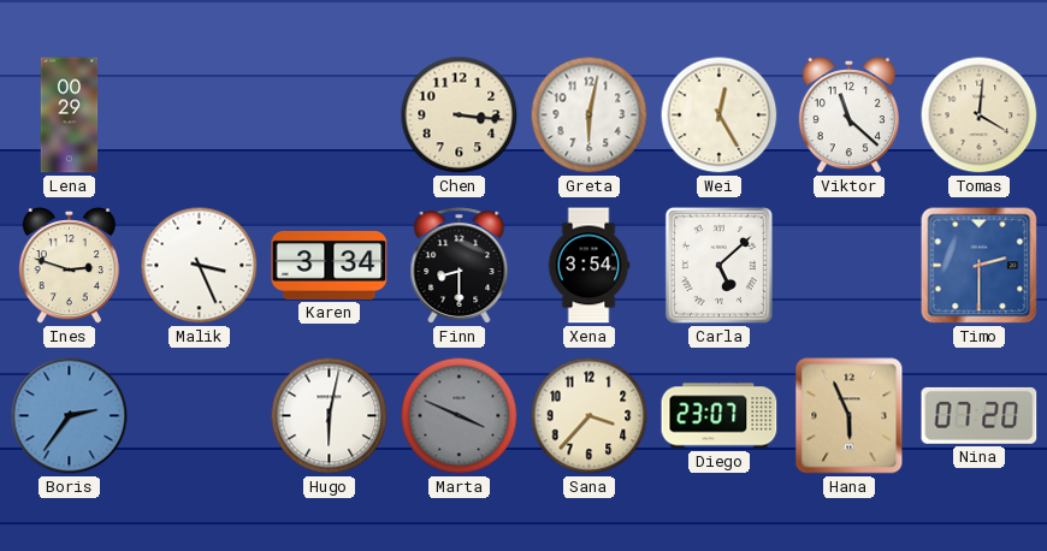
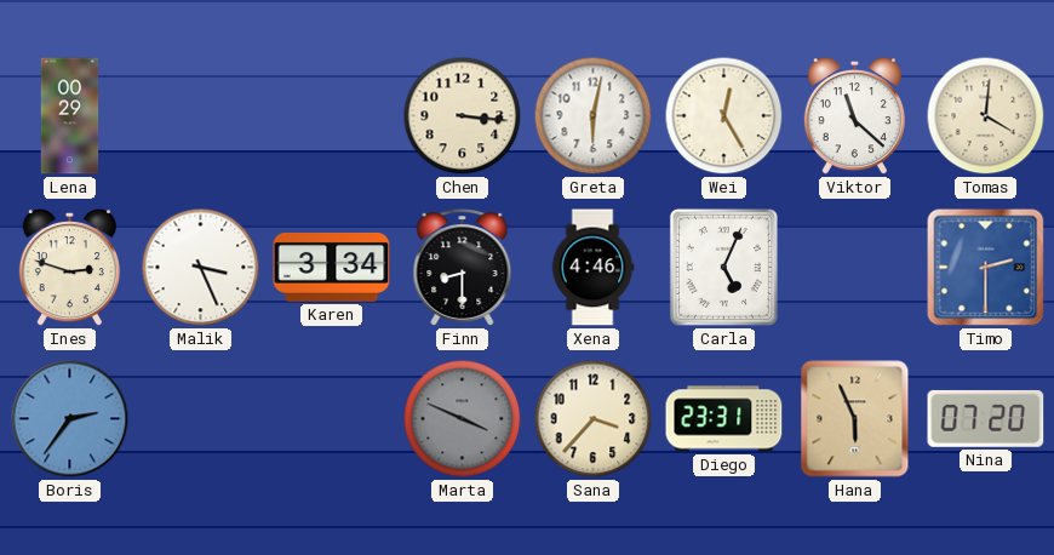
Xena: 3:54 -> 4:46 (592, 268)
Carla: 5:08 -> 5:04 (723, 267)
Hugo: 6:02 -> none (330, 416)
Diego: 23:07 -> 23:31 (724, 419)
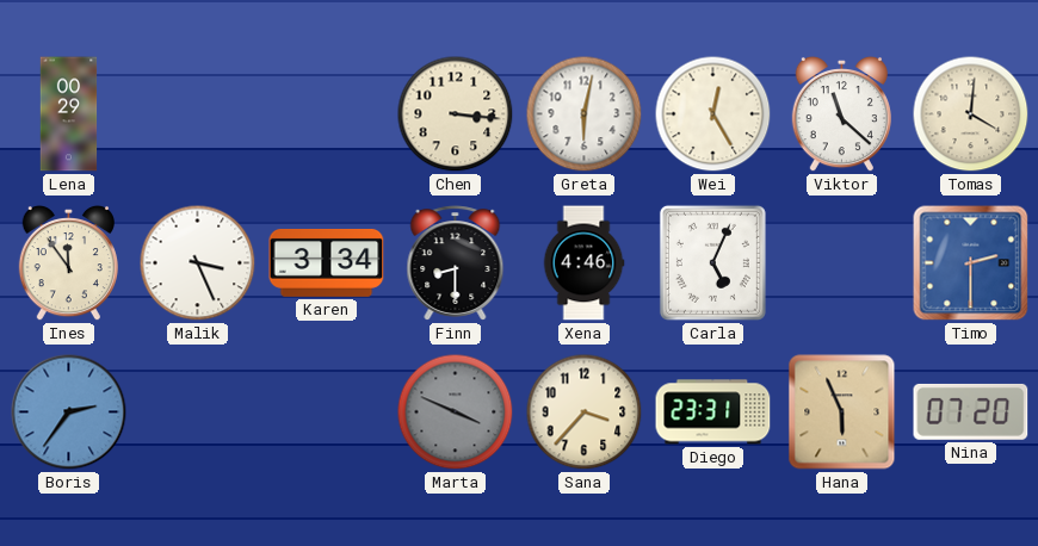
Ines: 2:48 -> 11:54 (68, 263)
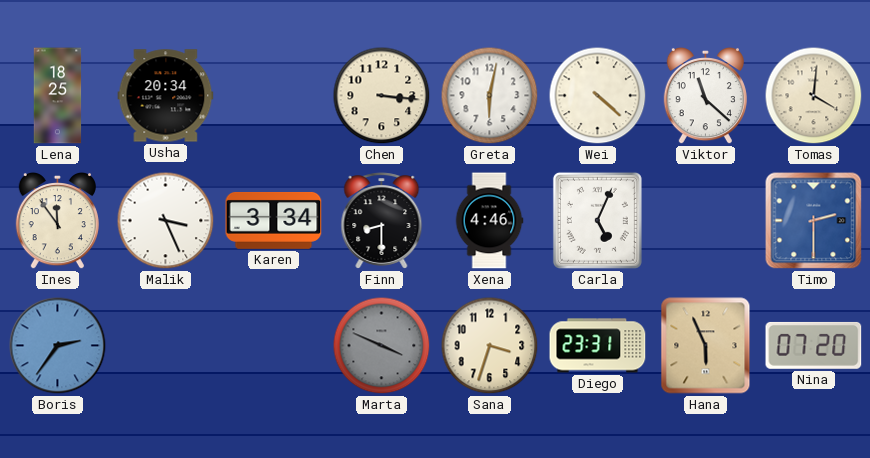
Lena: 00:29 -> 18:25 (58, 96)
Usha: none -> 20:34 (166, 96)
Wei: 12:25 -> 4:22 (598, 96)
Sana: 3:37 -> 3:33 (490, 346)
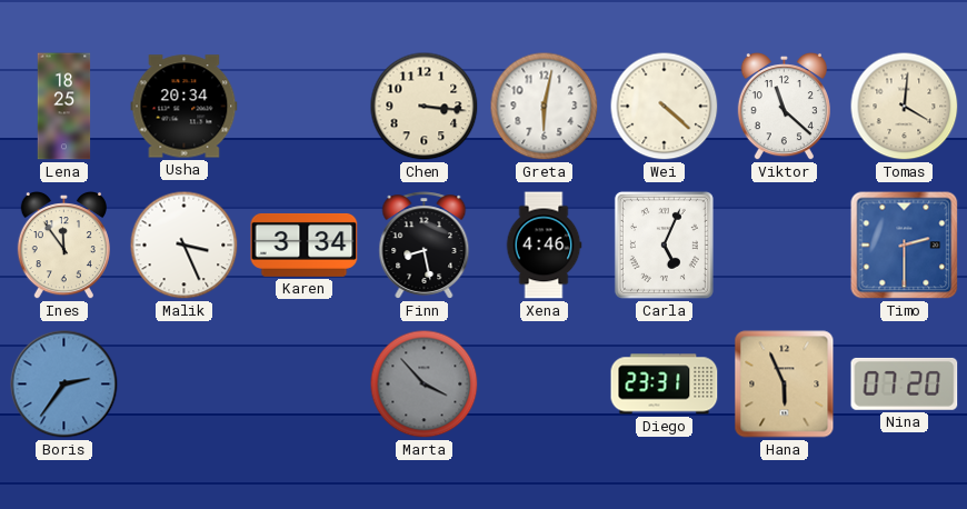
Finn: 8:30 -> 8:28 (425, 246)
Marta: 3:49 -> 3:53 (425, 385)
Sana: 3:33 -> none (490, 346)
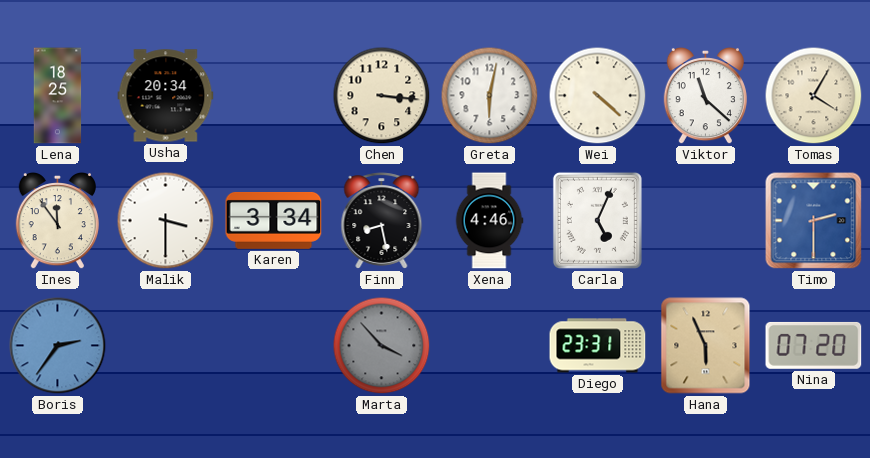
Tomas: 4:01 -> 4:05 (814, 96)
Malik: 3:26 -> 3:30 (166, 221)
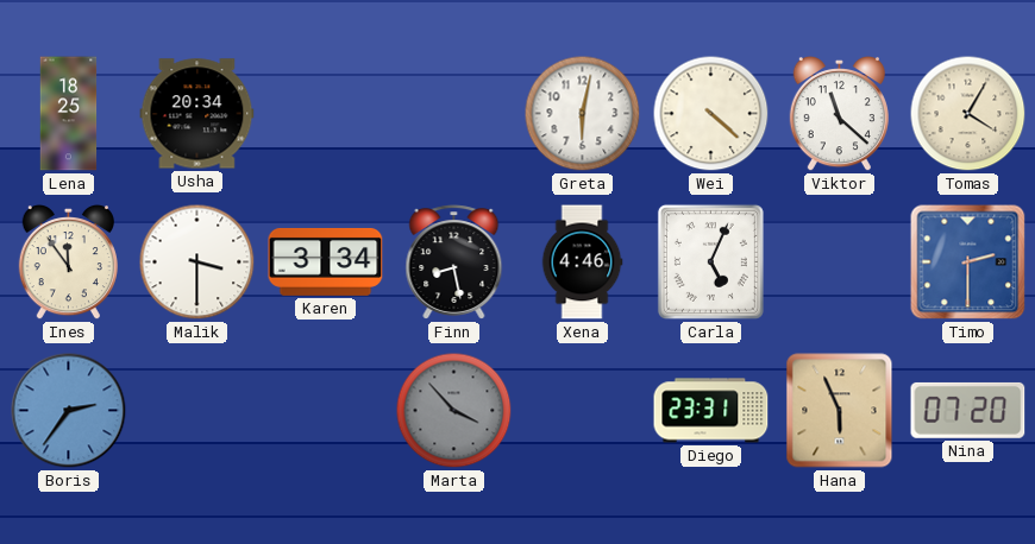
Chen: 3:16 -> none (382, 96)
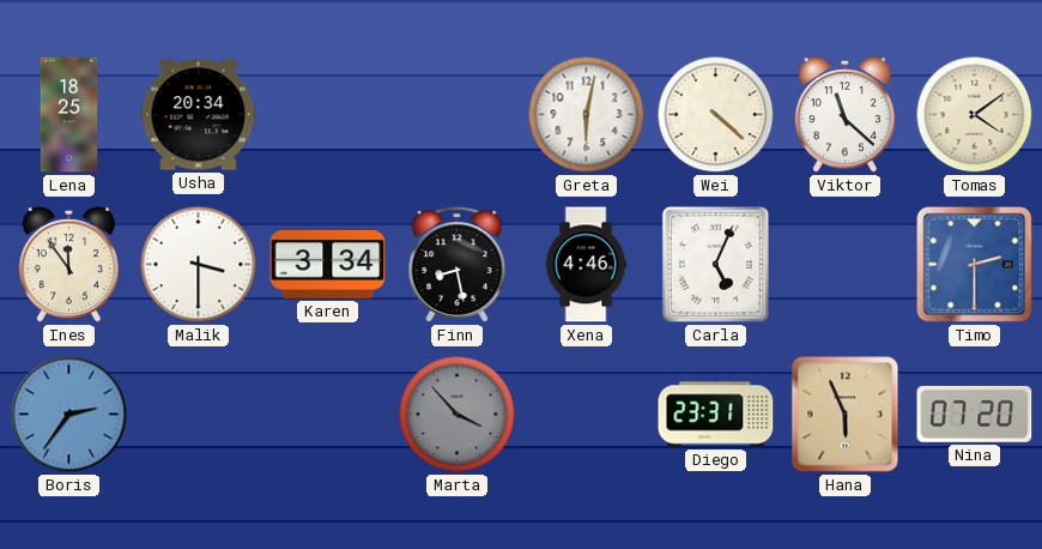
Tomas: 4:05 -> 4:09 (975, 115)
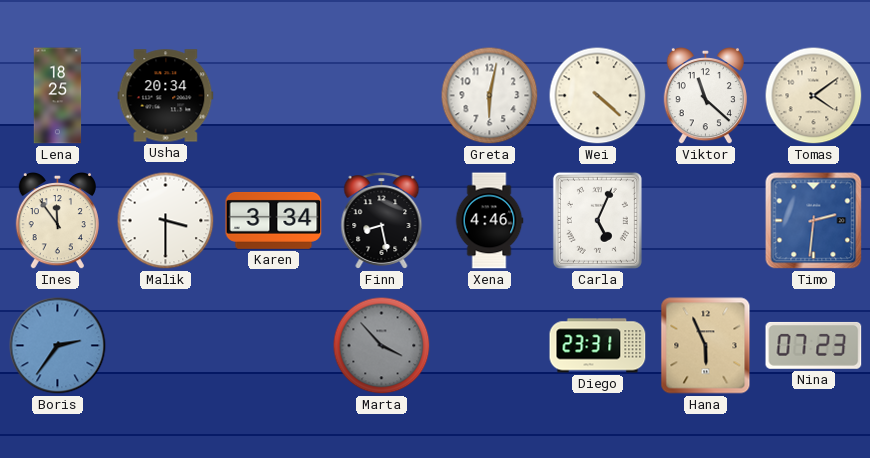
Timo: 2:30 -> 2:31 (814, 221)
Nina: 07:20 -> 07:23 (814, 345)
